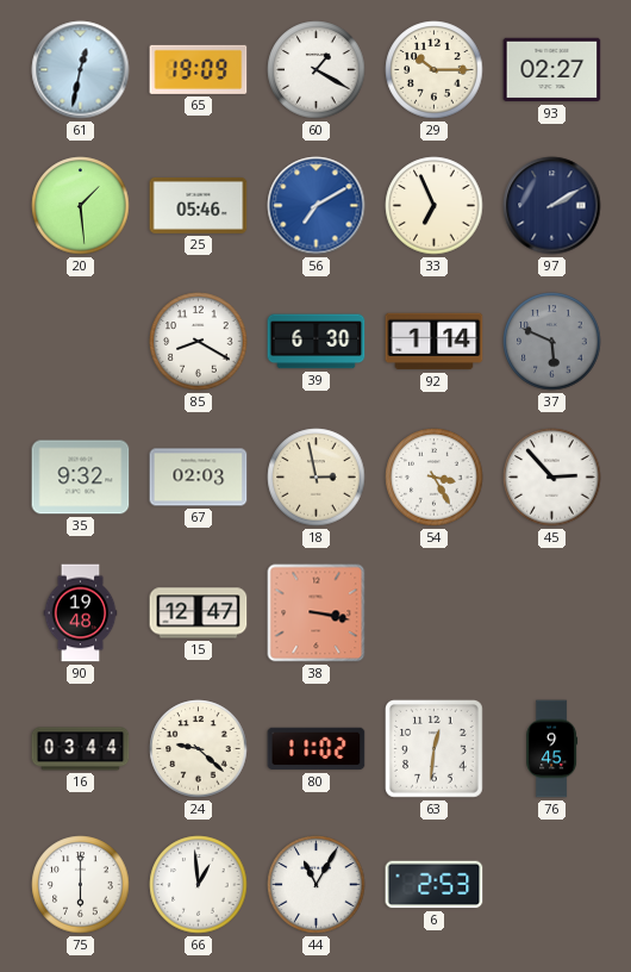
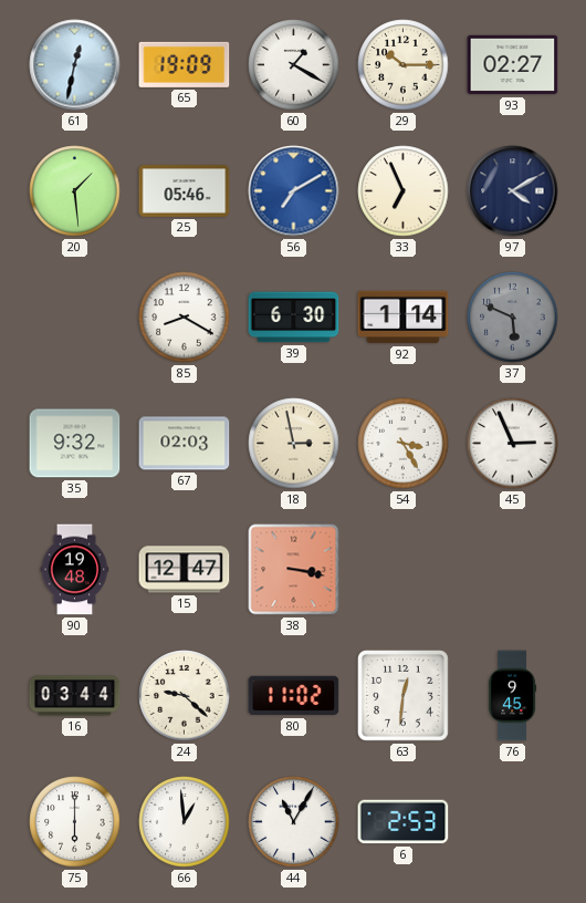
97: 2:10 -> 4:10 (513, 191)
45: 2:53 -> 2:56 (513, 444)
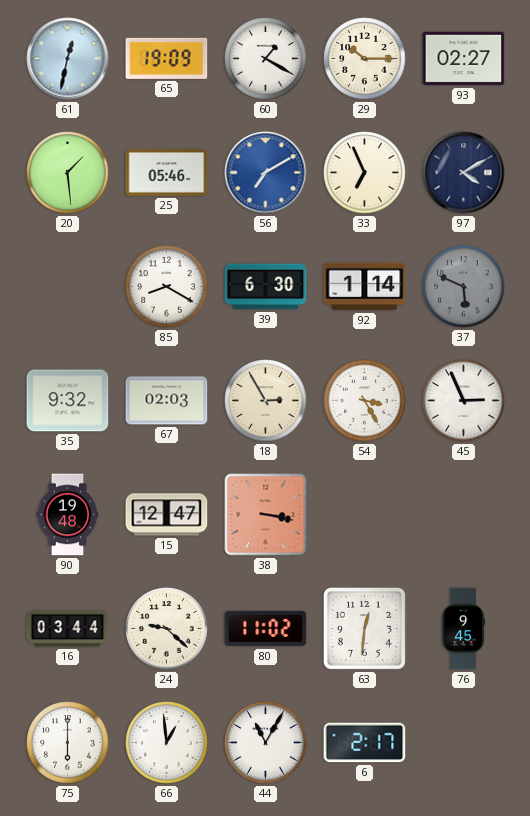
18: 2:58 -> 2:55 (266, 401)
6: 2:53 -> 2:17 (365, 743)
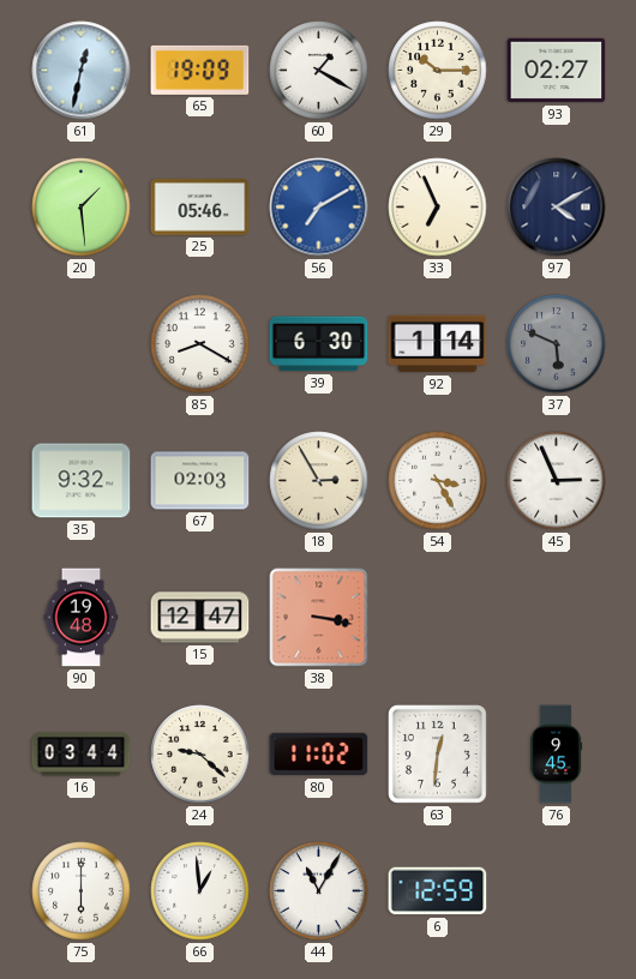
6: 2:17 -> 12:59 (438, 891)
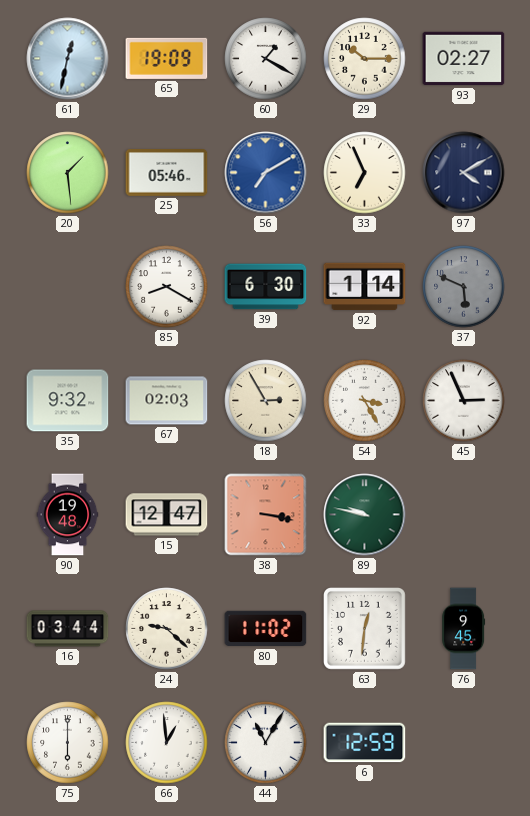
89: none -> 9:47 (365, 515)
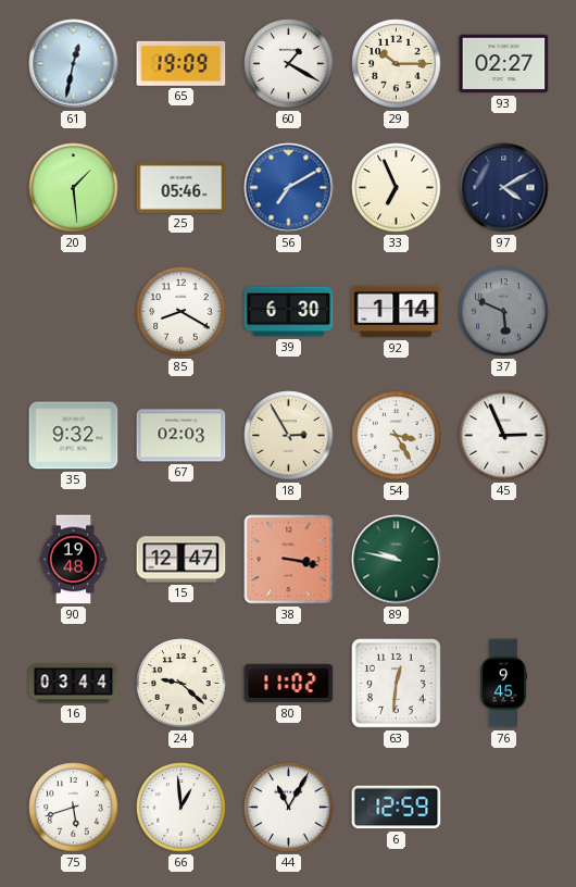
75: 6:00 -> 5:42 (74, 808)
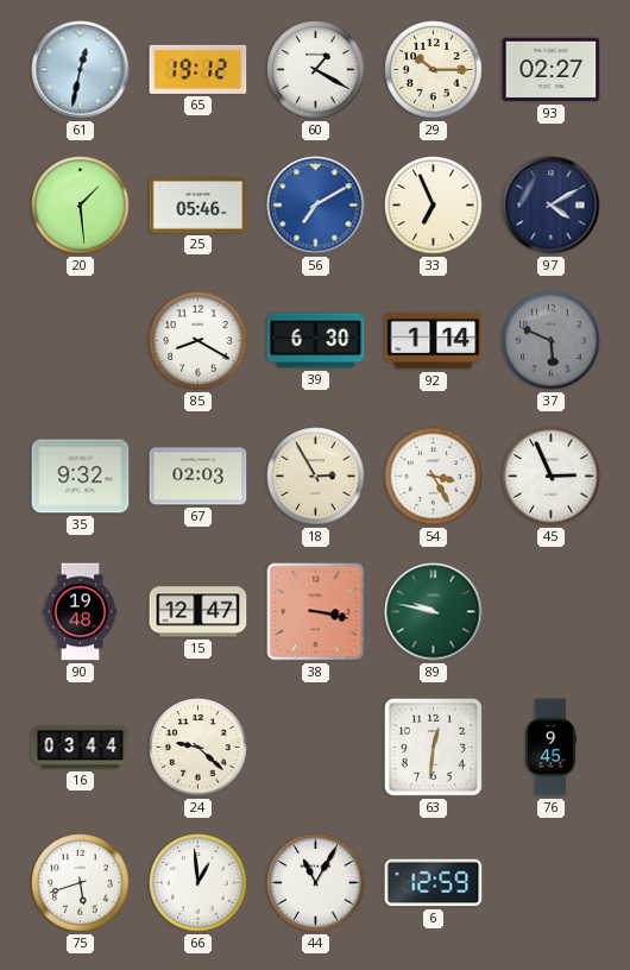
65: 19:09 -> 19:12 (199, 69)
80: 11:02 -> none (289, 684)
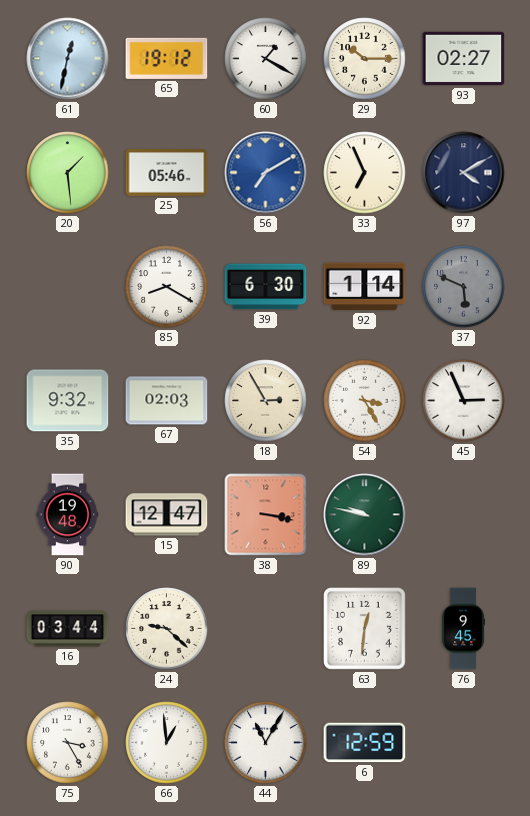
75: 5:42 -> 3:25 (68, 743)
